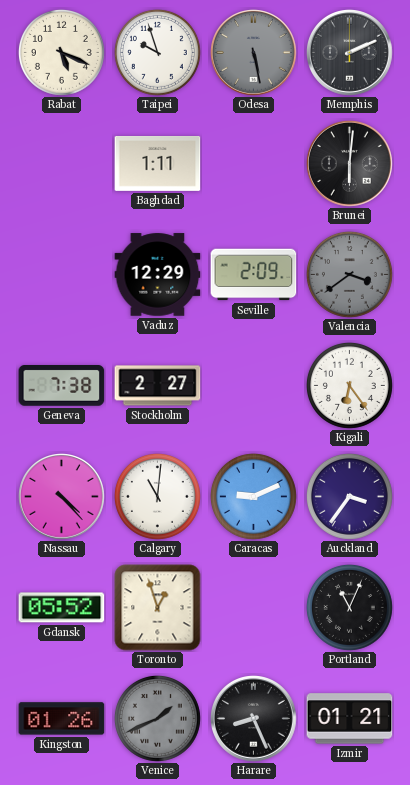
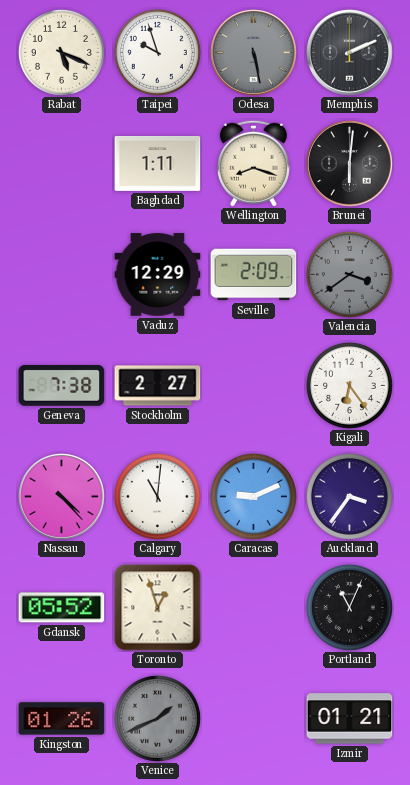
Wellington: none -> 8:18 (253, 163)
Harare: 8:26 -> none (254, 719)
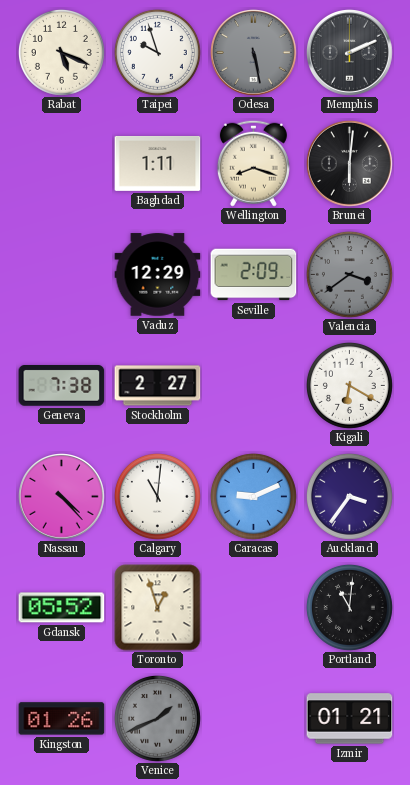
Kigali: 6:24 -> 6:20 (349, 385)
Portland: 11:04 -> 11:01 (349, 607)
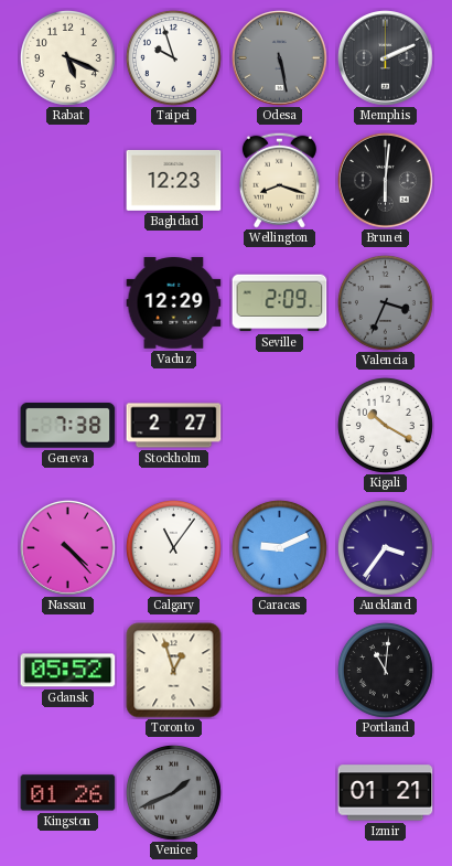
Baghdad: 1:11 -> 12:23 (174, 180)
Valencia: 3:39 -> 3:34 (385, 302)
Kigali: 6:20 -> 10:20 (385, 425)
Calgary: 11:01 -> 11:06 (173, 547)
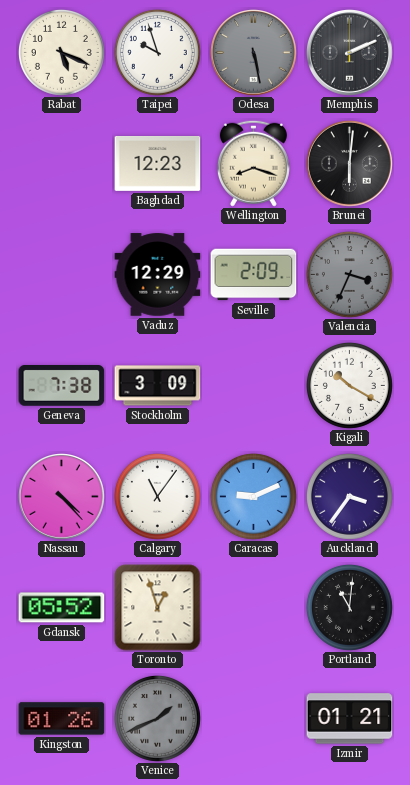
Stockholm: 2:27 -> 3:09 (158, 386)
